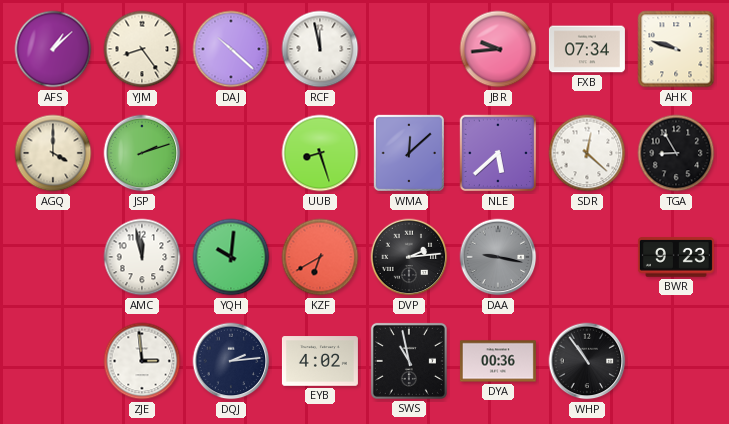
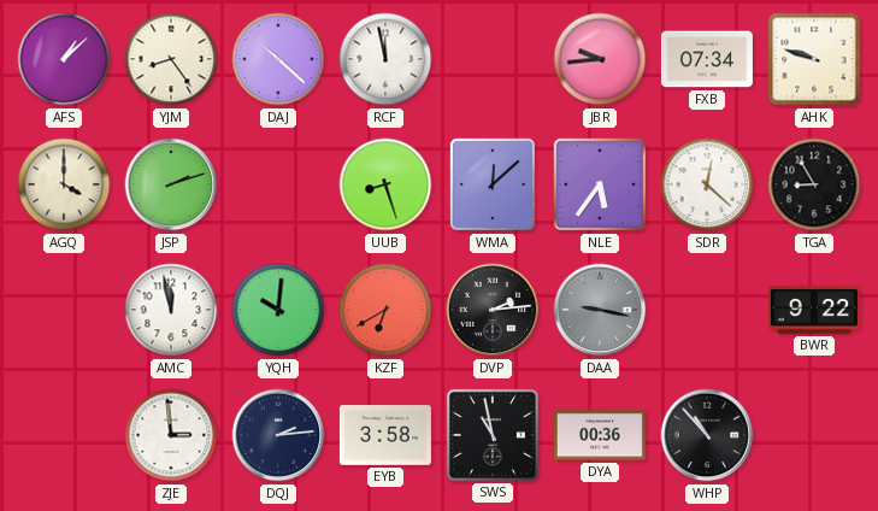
NLE: 5:38 -> 5:36 (600, 184)
BWR: 9:23 -> 9:22 (814, 310)
EYB: 4:02 -> 3:58 (385, 435)
WHP: 10:54 -> 10:53 (707, 435)
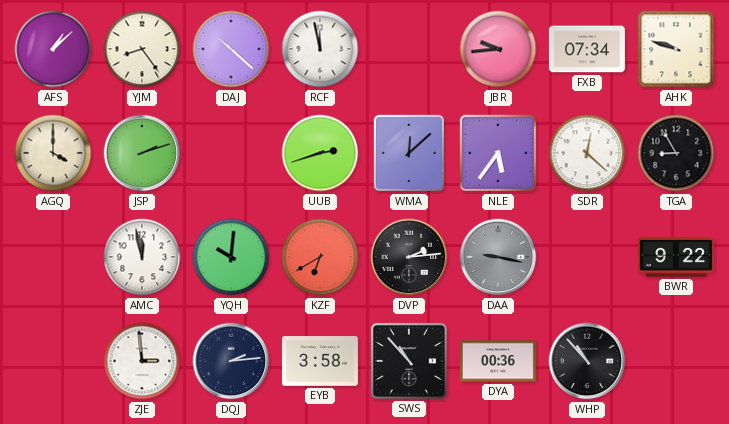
UUB: 8:27 -> 2:42 (320, 153)
SWS: 10:58 -> 10:53 (409, 361)
